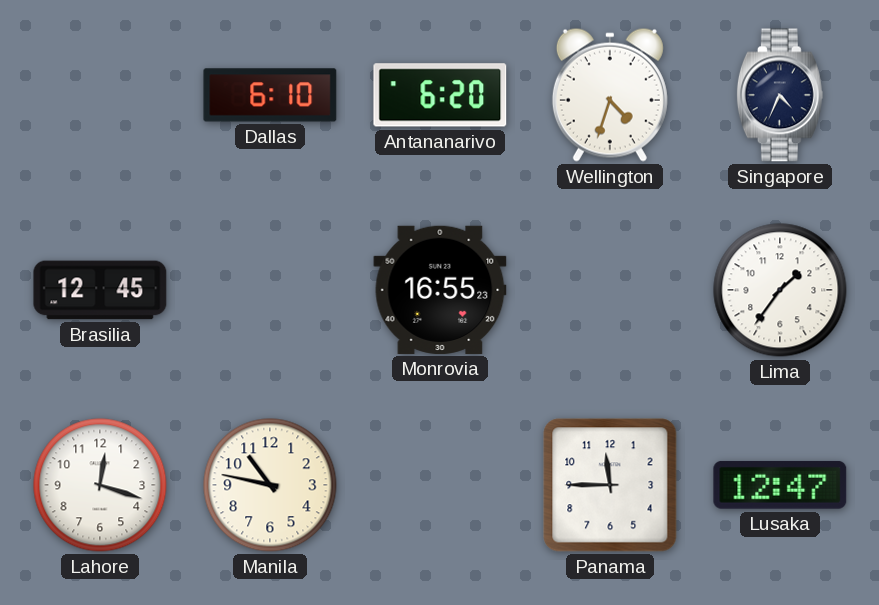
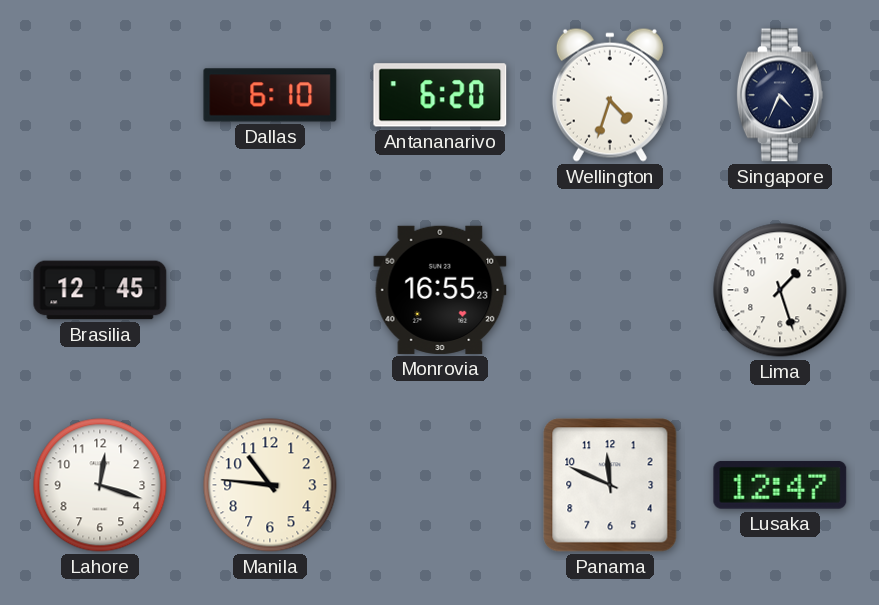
Lima: 1:36 -> 1:27 (780, 290)
Manila: 10:47 -> 10:46 (270, 485)
Panama: 11:45 -> 11:49 (610, 485)
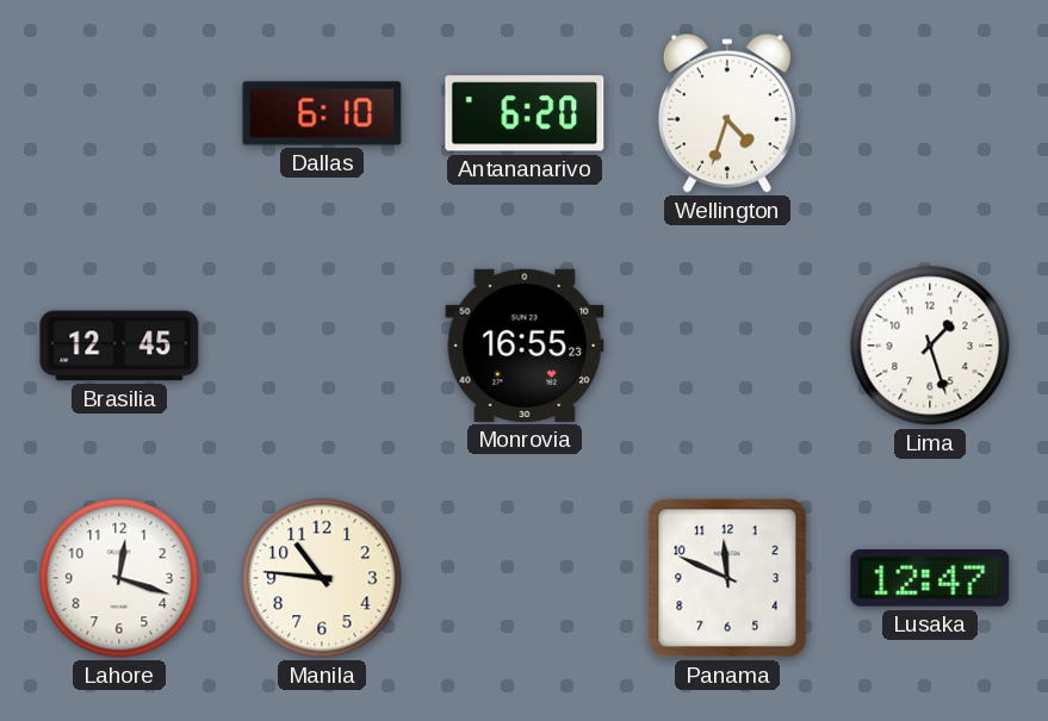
Singapore: 4:34 -> none (780, 95)
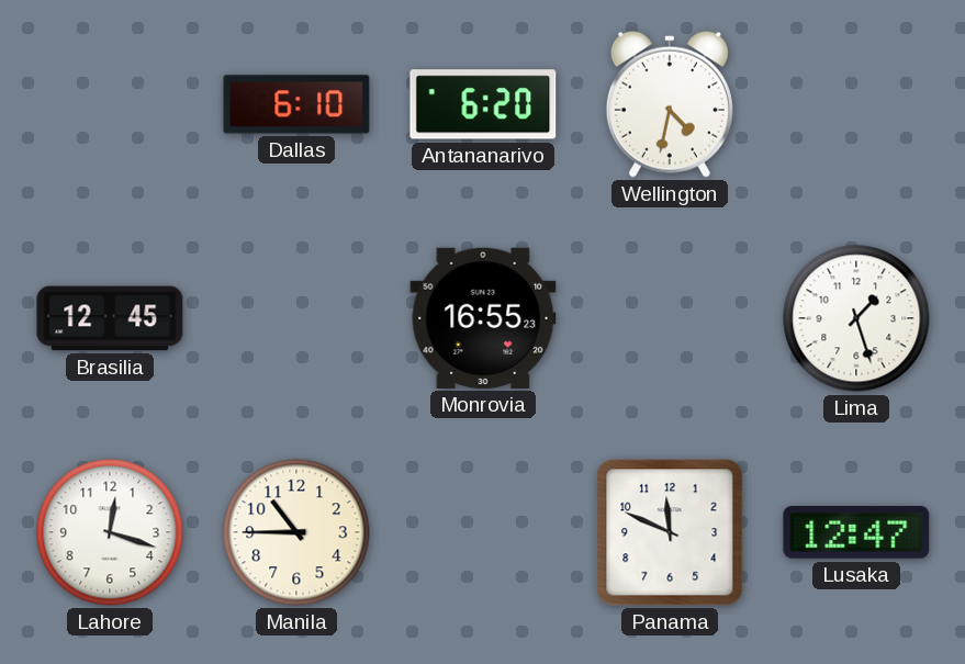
Wellington: 4:33 -> 4:32 (670, 104)
Manila: 10:46 -> 10:45 (296, 532)
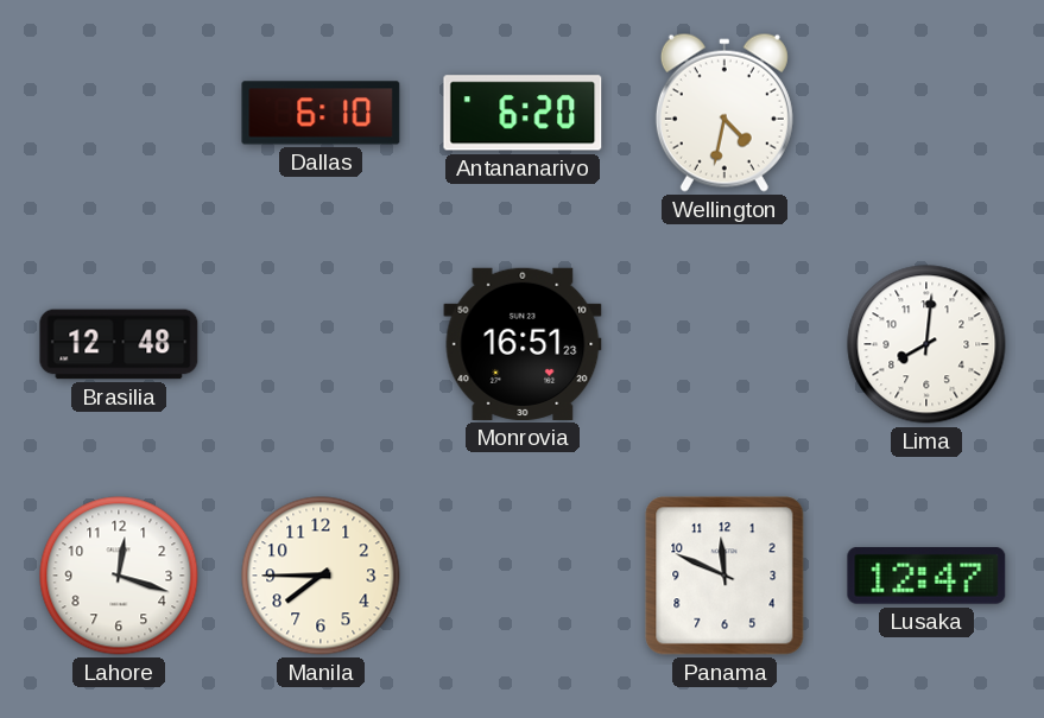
Brasilia: 12:45 -> 12:48 (119, 344)
Monrovia: 16:55 -> 16:51 (523, 344)
Lima: 1:27 -> 8:01 (926, 344)
Manila: 10:45 -> 7:45 (321, 576)
